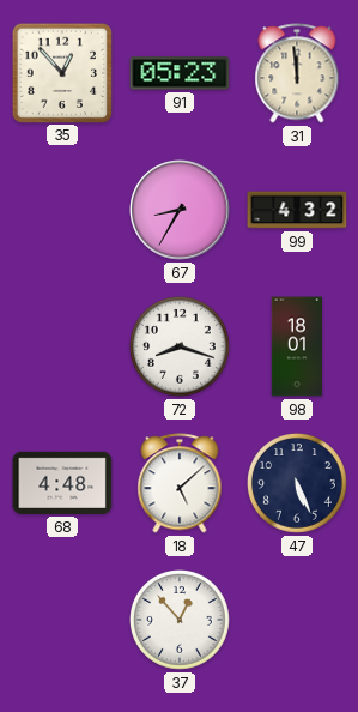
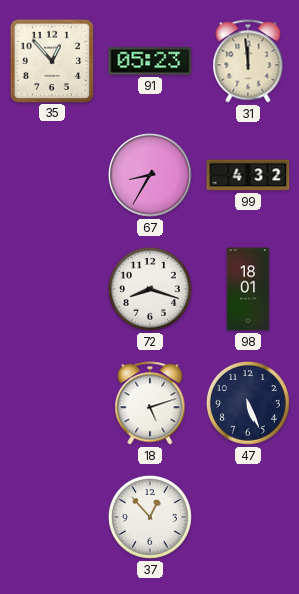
68: 4:48 -> none (62, 483)
18: 5:08 -> 5:12 (150, 403)
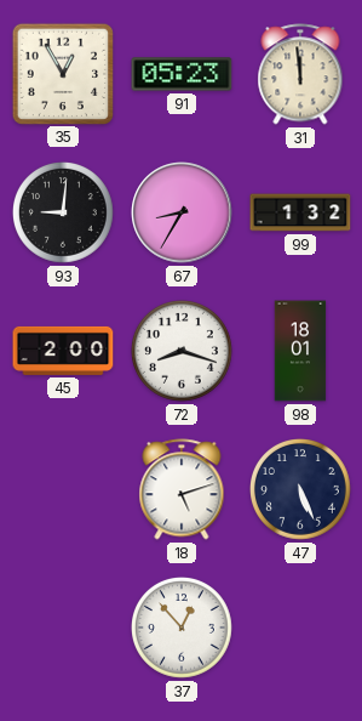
35: 12:53 -> 12:55 (62, 73)
93: none -> 9:01 (64, 214)
99: 4:32 -> 1:32 (300, 212)
45: none -> 2:00 (63, 351)
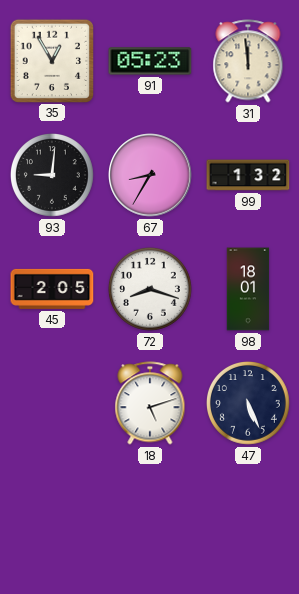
45: 2:00 -> 2:05 (52, 289)
37: 12:53 -> none (183, 629)
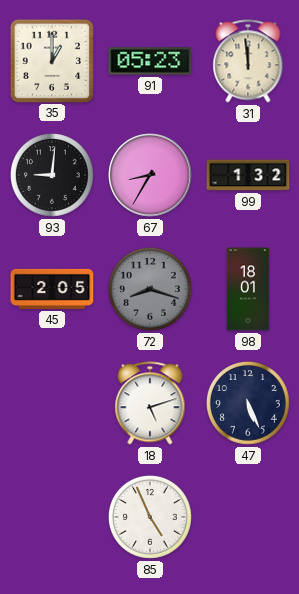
35: 12:55 -> 1:00 (51, 60)
72 dial: white -> grey (151, 290)
85: none -> 4:56 (151, 518)
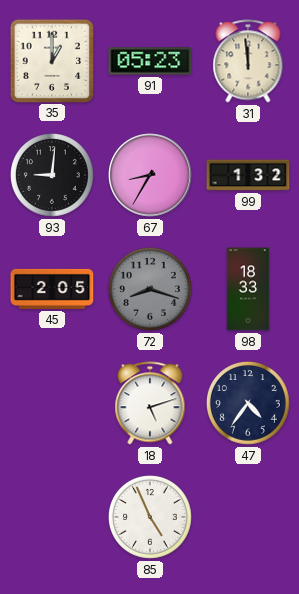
98: 18:01 -> 18:33 (248, 289)
47: 5:26 -> 4:36 (249, 404)
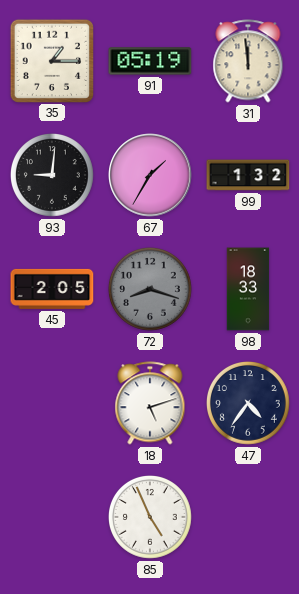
35: 1:00 -> 1:15 (51, 60)
91: 05:23 -> 05:19 (150, 61)
67: 8:35 -> 1:35 (150, 175)
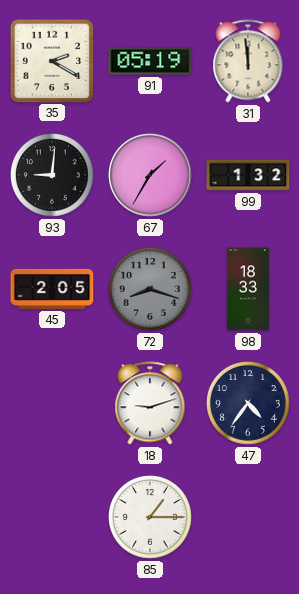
35: 1:15 -> 2:20 (51, 60)
18: 5:12 -> 9:12 (150, 403)
85: 4:56 -> 1:15 (151, 518)
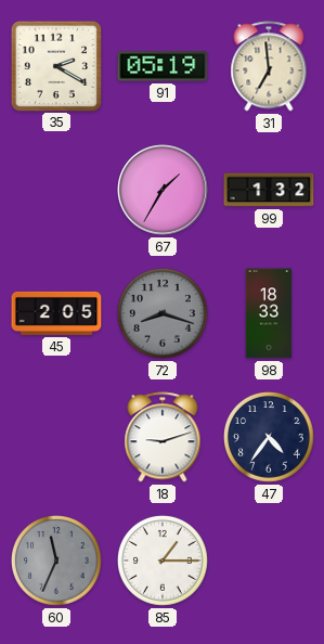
31: 11:59 -> 6:59 (269, 66)
93: 9:01 -> none (53, 176)
60: none -> 11:34 (57, 562)
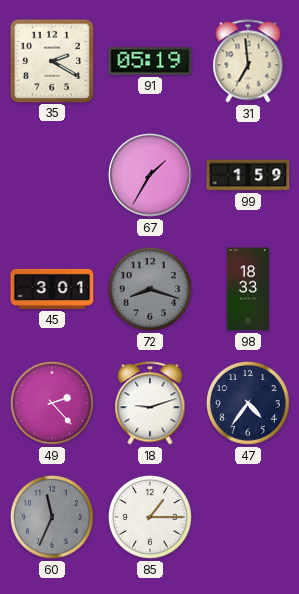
99: 1:32 -> 1:59 (248, 175)
45: 2:05 -> 3:01 (52, 289)
49: none -> 2:23 (53, 404)
